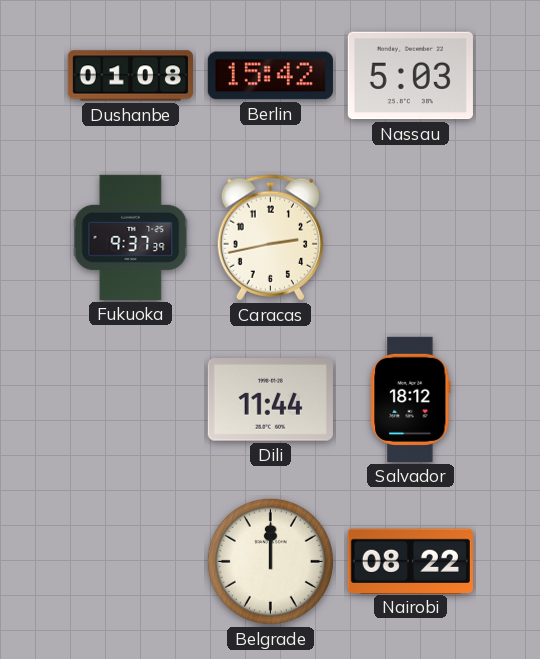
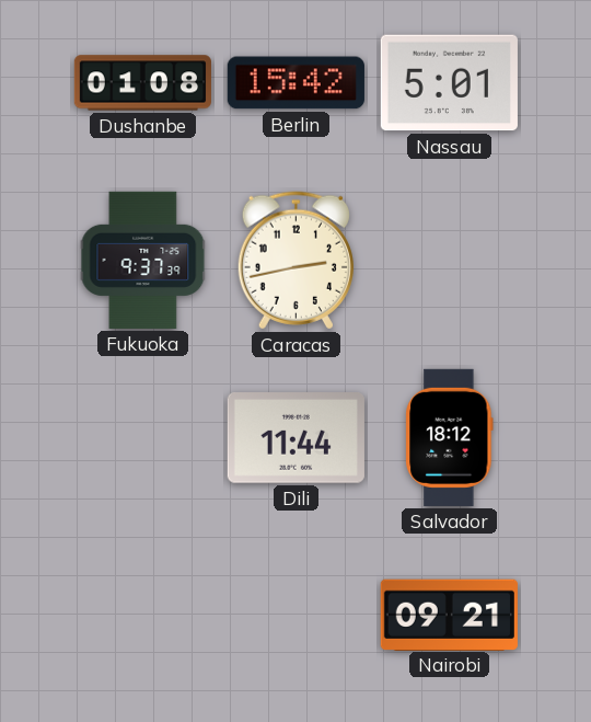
Nassau: 5:03 -> 5:01 (449, 83)
Belgrade: 12:00 -> none (270, 561)
Nairobi: 08:22 -> 09:21 (449, 615)
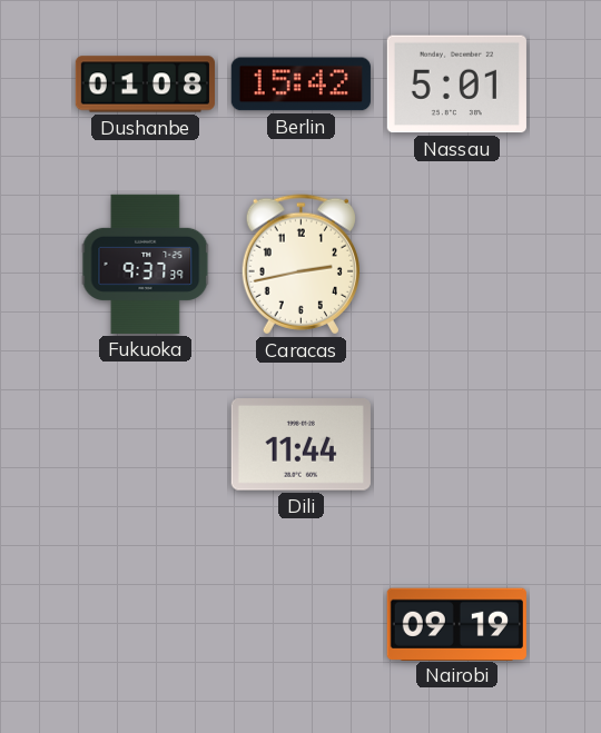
Salvador: 18:12 -> none (450, 437)
Nairobi: 09:21 -> 09:19 (456, 624)
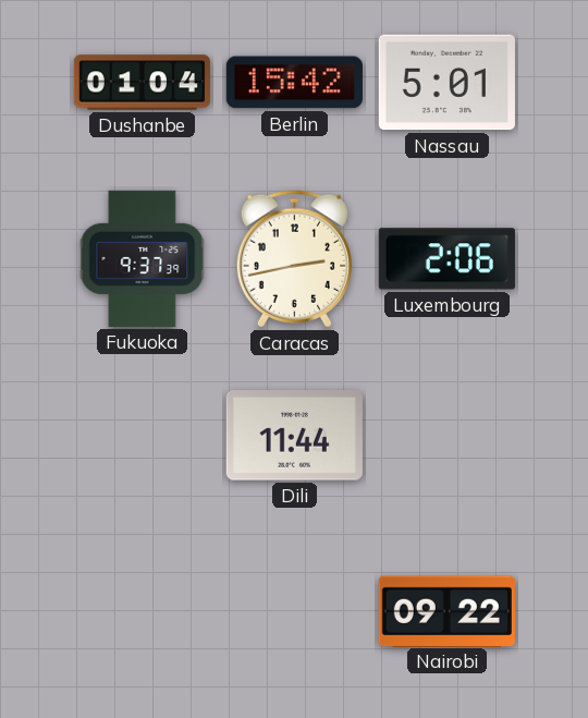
Dushanbe: 01:08 -> 01:04 (142, 83)
Luxembourg: none -> 2:06 (446, 259)
Nairobi: 09:19 -> 09:22 (446, 611)
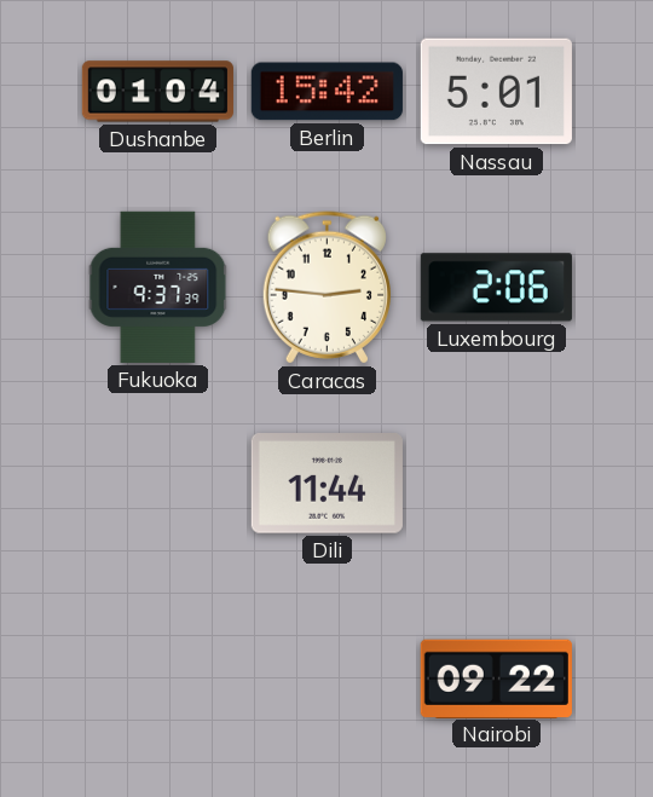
Caracas: 2:43 -> 2:46 (326, 288)
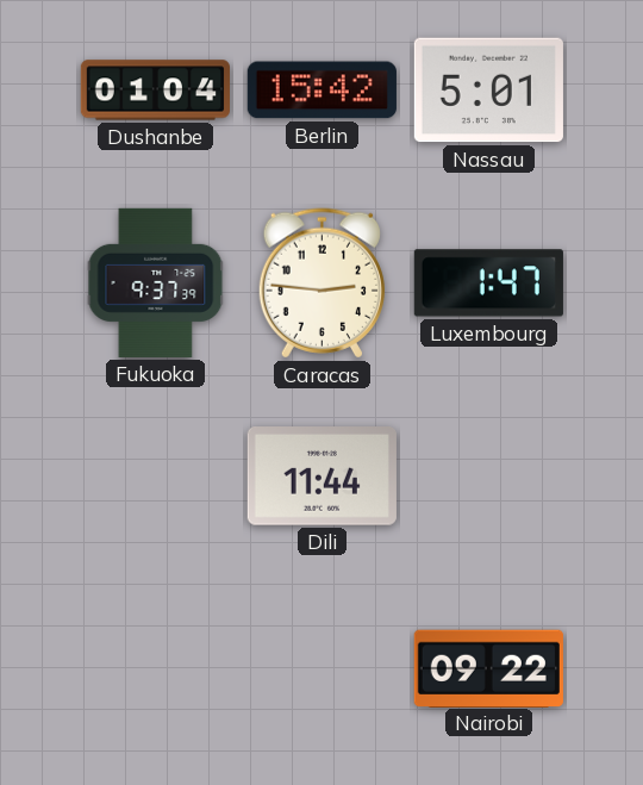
Luxembourg: 2:06 -> 1:47 (488, 284)
